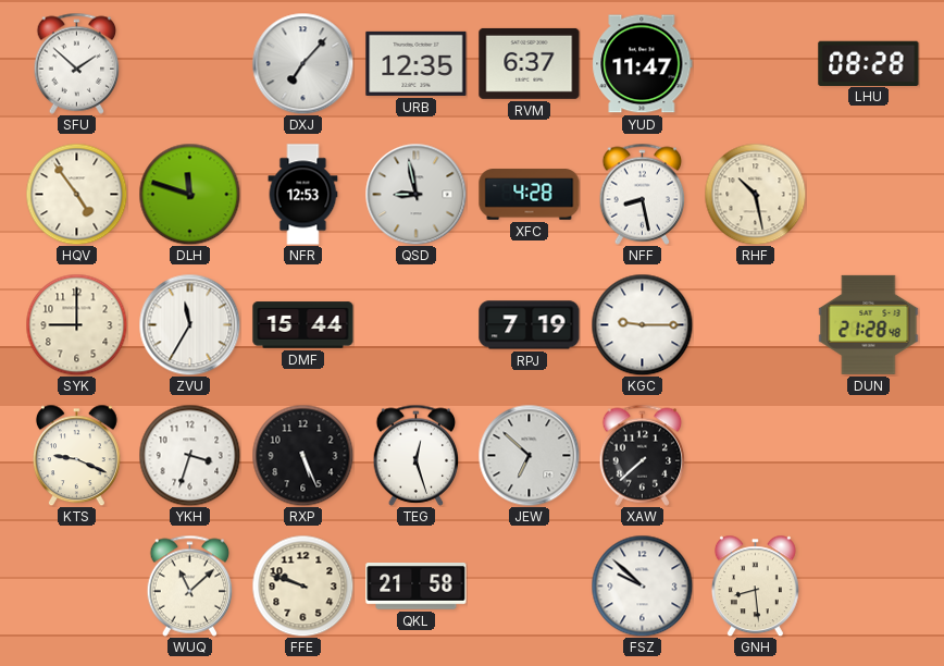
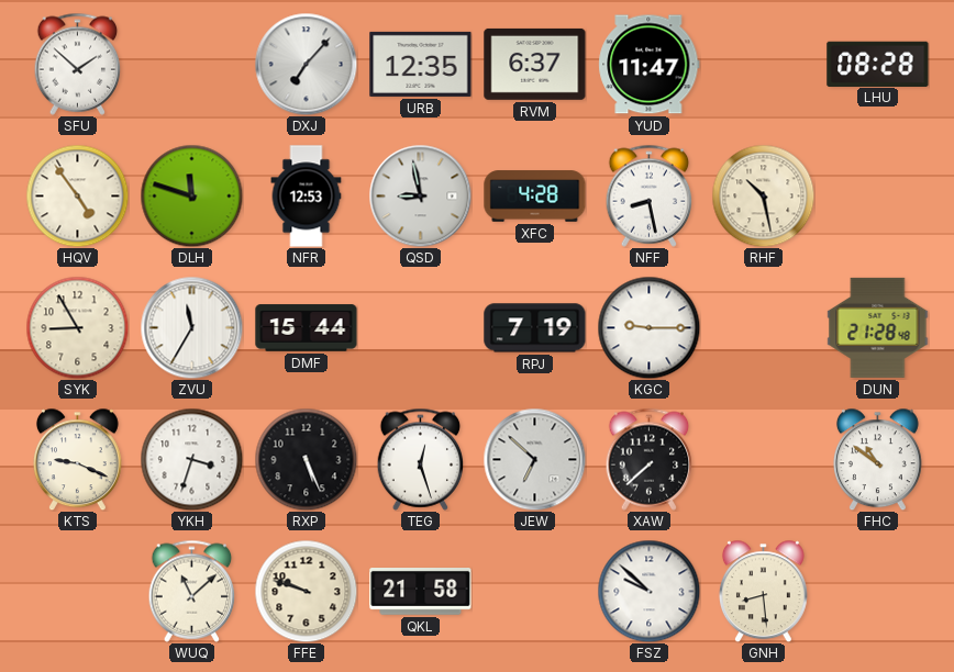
SYK: 9:00 -> 8:55 (77, 327)
FHC: none -> 10:51 (877, 459)
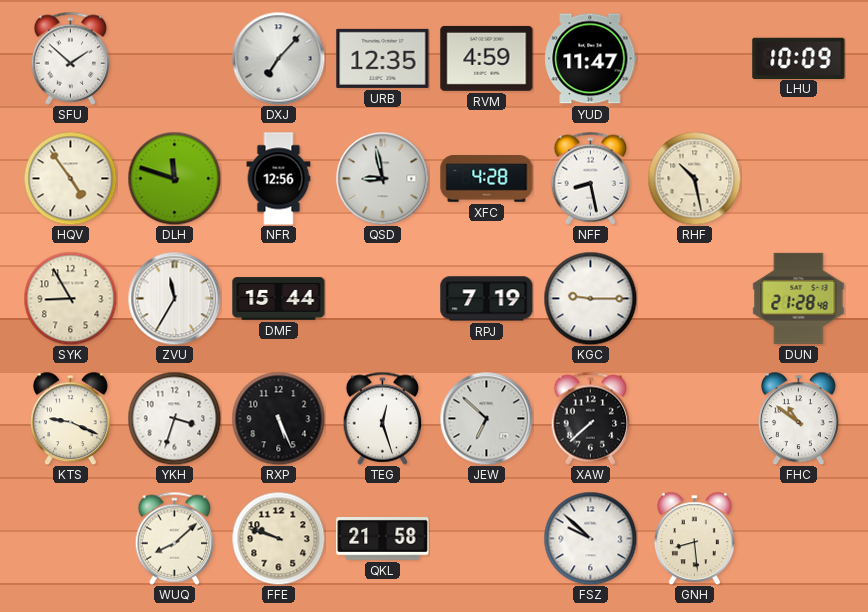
RVM: 6:37 -> 4:59 (487, 58)
LHU: 08:28 -> 10:09 (799, 58)
NFR: 12:53 -> 12:56 (279, 179)
WUQ: 11:08 -> 8:08 (175, 538)
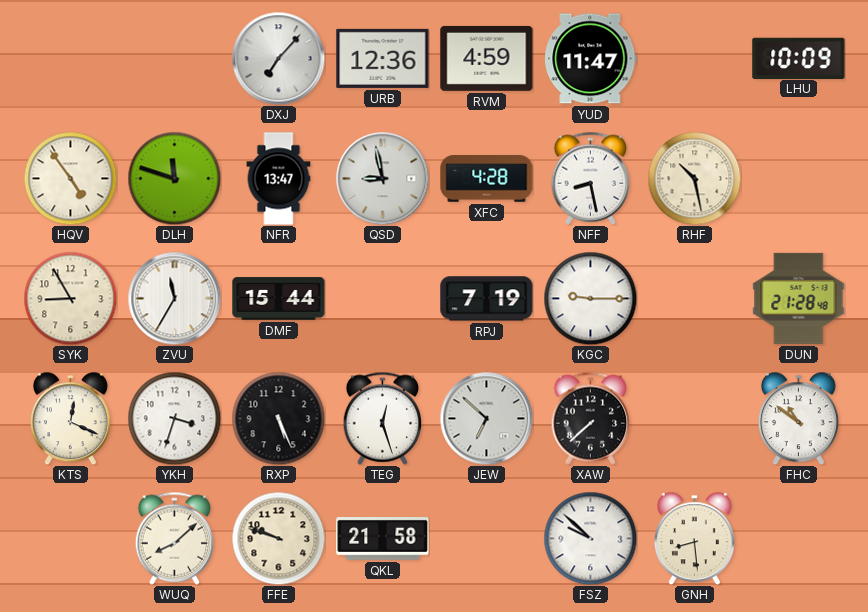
SFU: 1:52 -> none (71, 58)
URB: 12:35 -> 12:36 (383, 58)
NFR: 12:56 -> 13:47 (279, 179)
KTS: 9:19 -> 12:19 (70, 418)
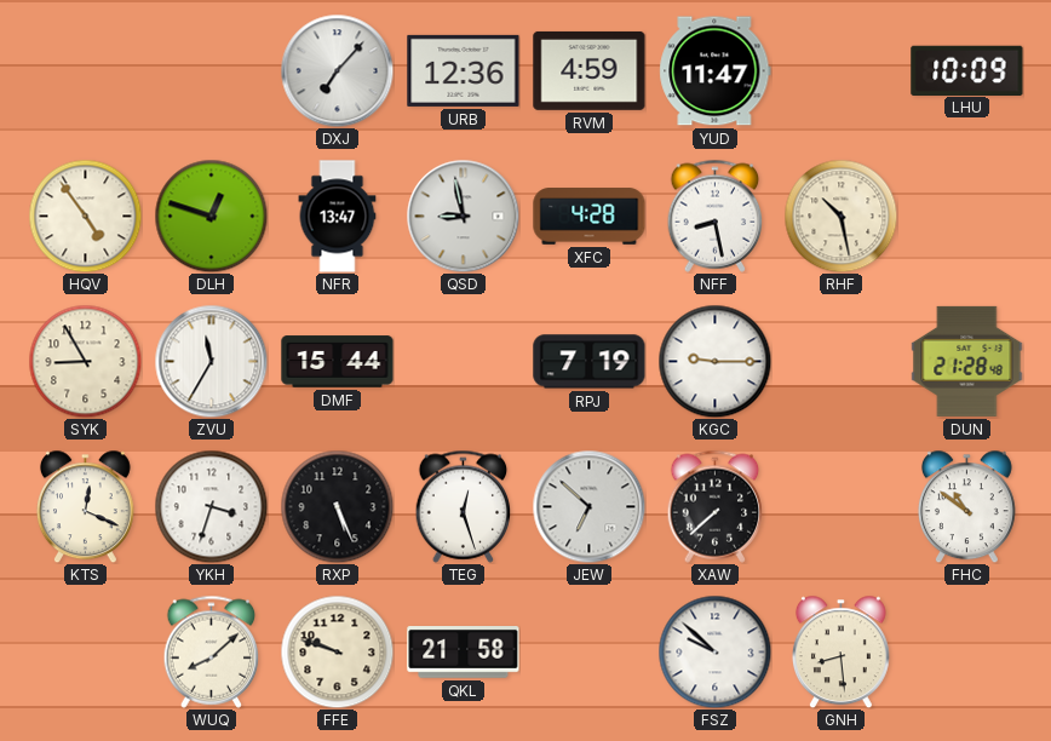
DLH: 11:48 -> 12:48 (211, 216)
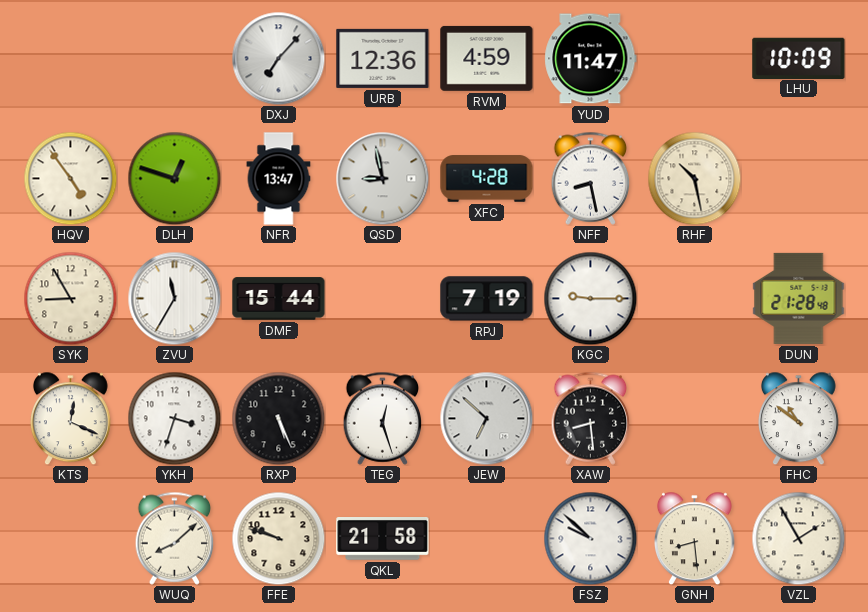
XAW: 7:38 -> 8:29 (591, 418)
VZL: none -> 1:55 (798, 538)
